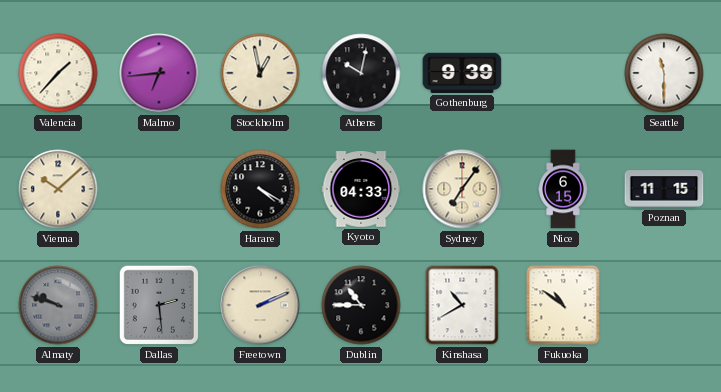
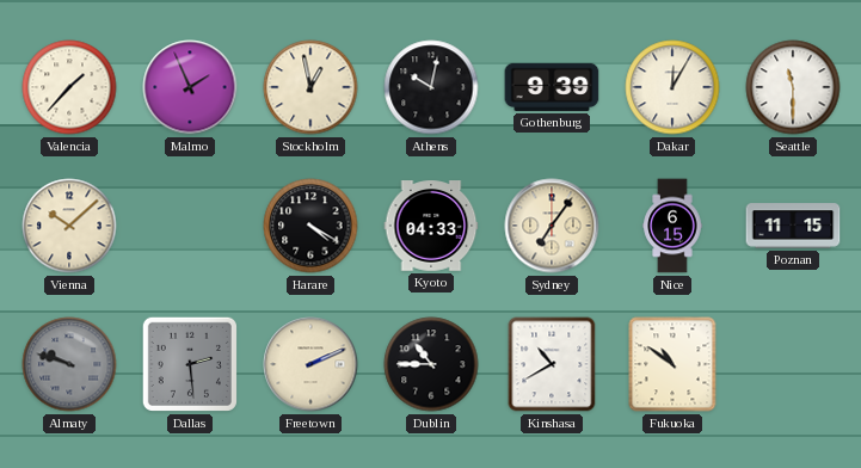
Malmo: 6:44 -> 1:56 (190, 87)
Dakar: none -> 12:05 (672, 87)
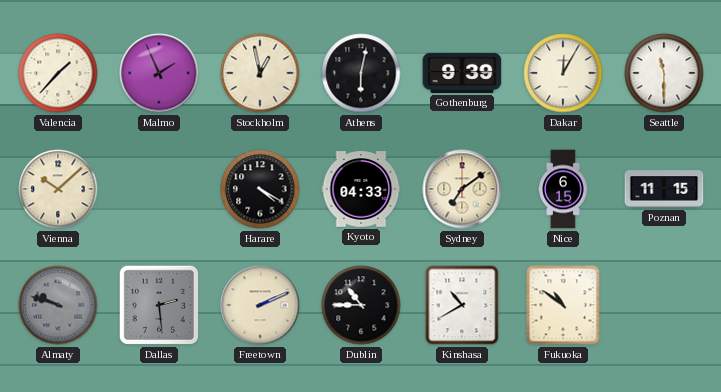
Athens: 10:02 -> 6:02 (361, 73)
Sydney: 7:06 -> 7:09 (462, 189)
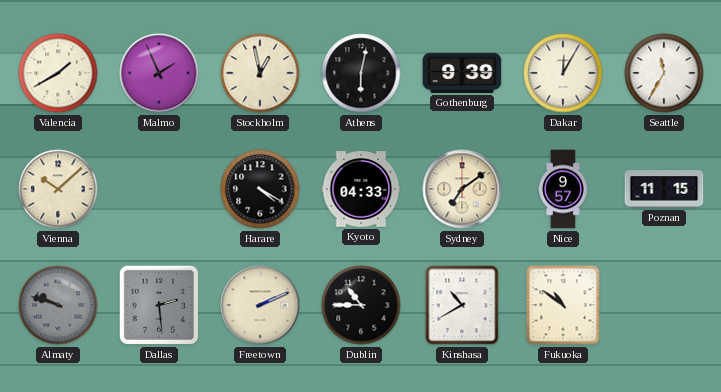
Valencia: 1:37 -> 1:40 (58, 73)
Seattle: 11:30 -> 11:35 (664, 73)
Nice: 6:15 -> 9:57 (563, 189)
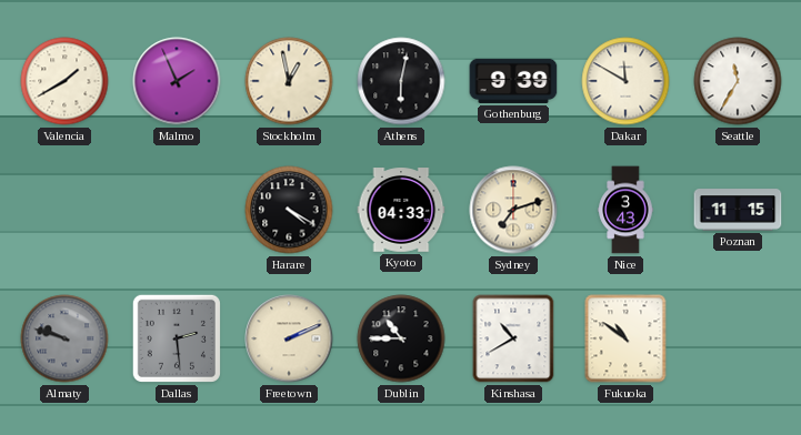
Dakar: 12:05 -> 11:50 (625, 81)
Vienna: 10:08 -> none (58, 189)
Sydney: 7:09 -> 7:12 (513, 210)
Nice: 9:57 -> 3:43 (625, 210)
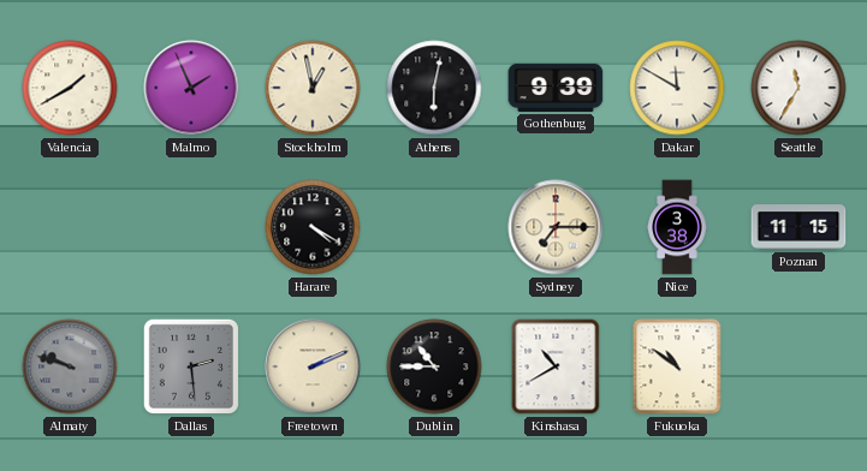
Kyoto: 04:33 -> none (401, 210)
Sydney: 7:12 -> 7:15 (556, 227)
Nice: 3:43 -> 3:38 (677, 227)
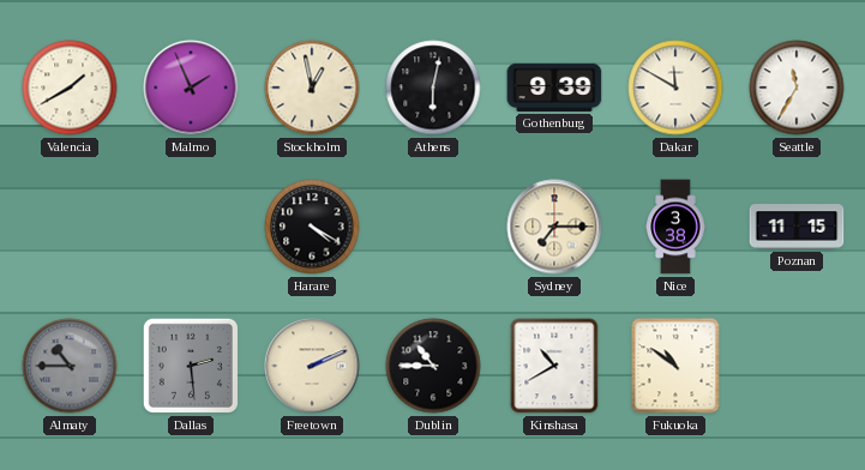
Almaty: 9:48 -> 10:45 (70, 366)
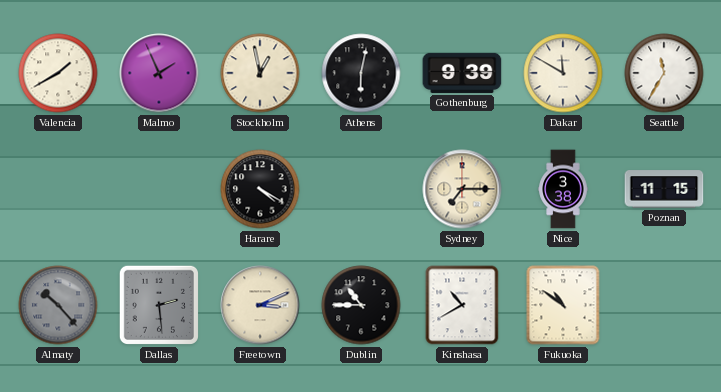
Almaty: 10:45 -> 10:23 (58, 305)
Freetown: 2:11 -> 3:11 (260, 305)
